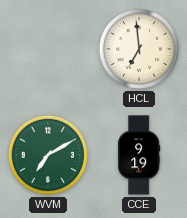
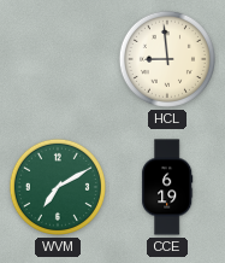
HCL: 6:59 -> 8:59 (167, 59)
CCE: 9:19 -> 6:19 (167, 187)
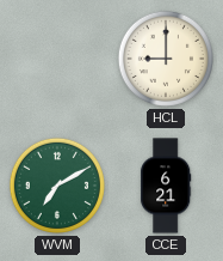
HCL: 8:59 -> 9:00 (166, 59)
CCE: 6:19 -> 6:21 (166, 186)
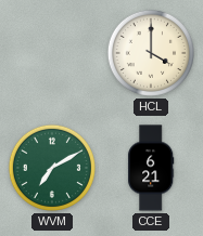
HCL: 9:00 -> 4:00 (151, 53)
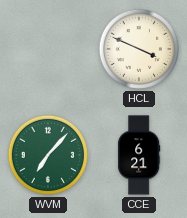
HCL: 4:00 -> 3:49 (139, 49)
WVM: 7:10 -> 7:07 (48, 155)
